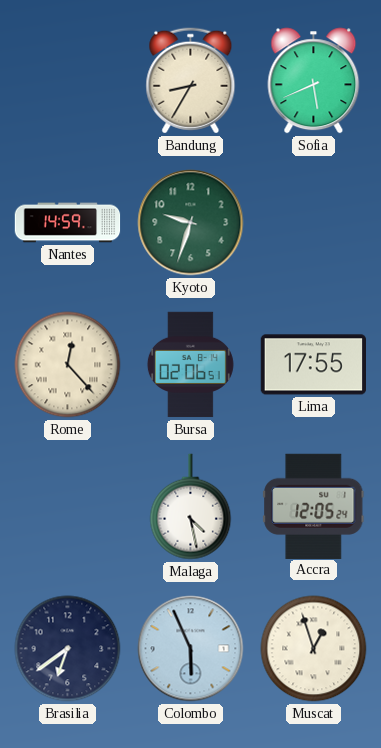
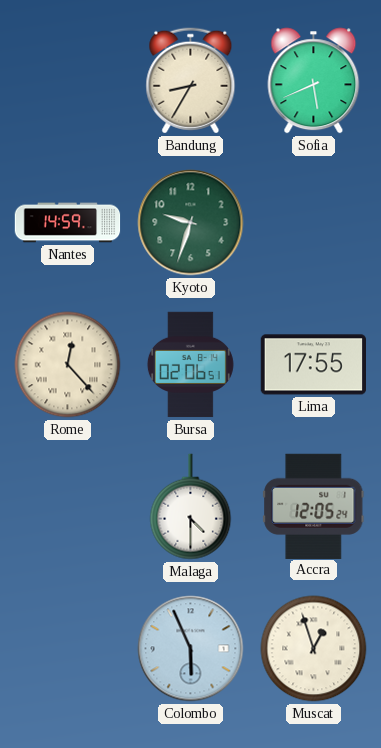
Malaga: 4:28 -> 4:30 (191, 507)
Brasilia: 6:39 -> none (68, 649)
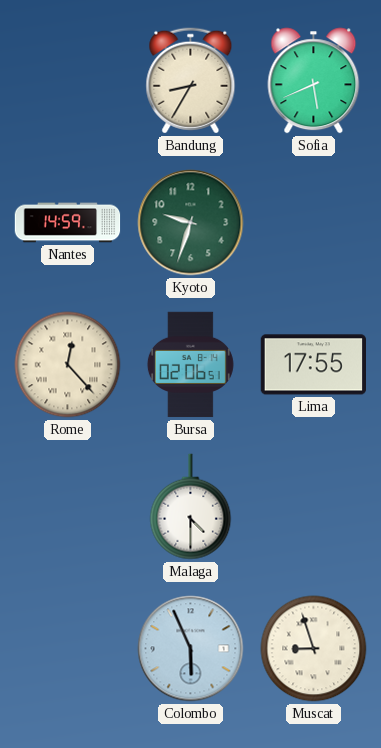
Accra: 12:05 -> none (314, 506)
Muscat: 12:57 -> 8:57 (314, 649)
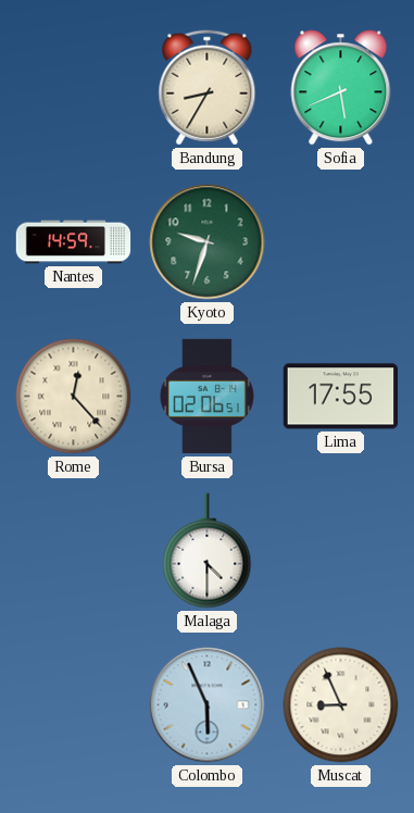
Muscat: 8:57 -> 8:56 (341, 705)
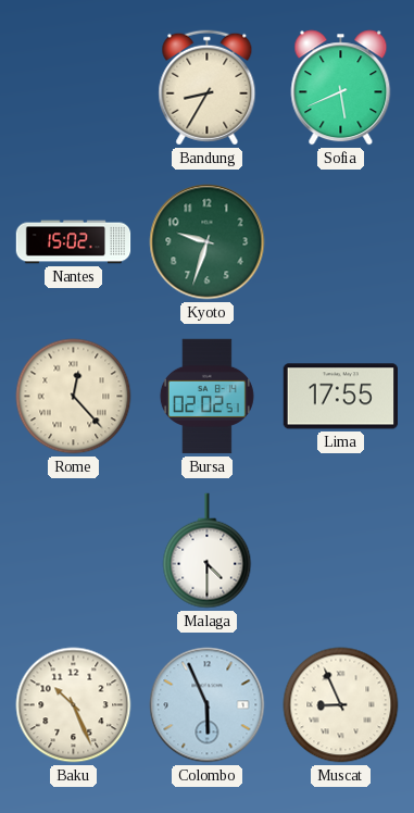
Nantes: 14:59 -> 15:02 (74, 242)
Bursa: 02:06 -> 02:02 (206, 397)
Baku: none -> 10:26 (74, 705)
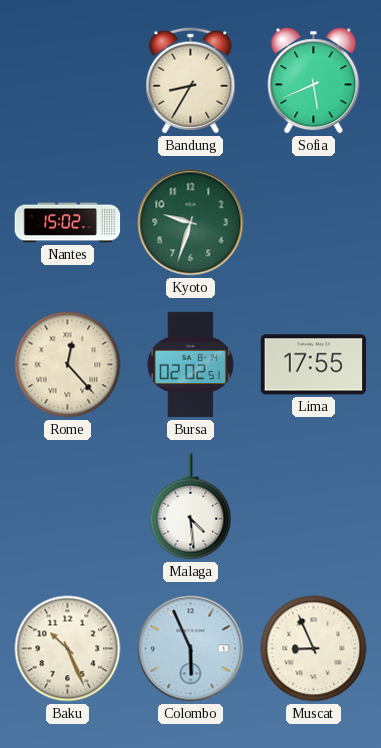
Malaga: 4:30 -> 4:29 (191, 507)
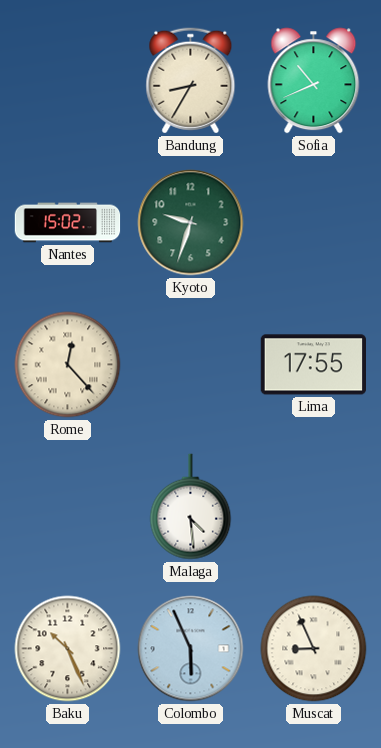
Sofia: 5:41 -> 10:41 (314, 81)
Bursa: 02:02 -> none (190, 365)
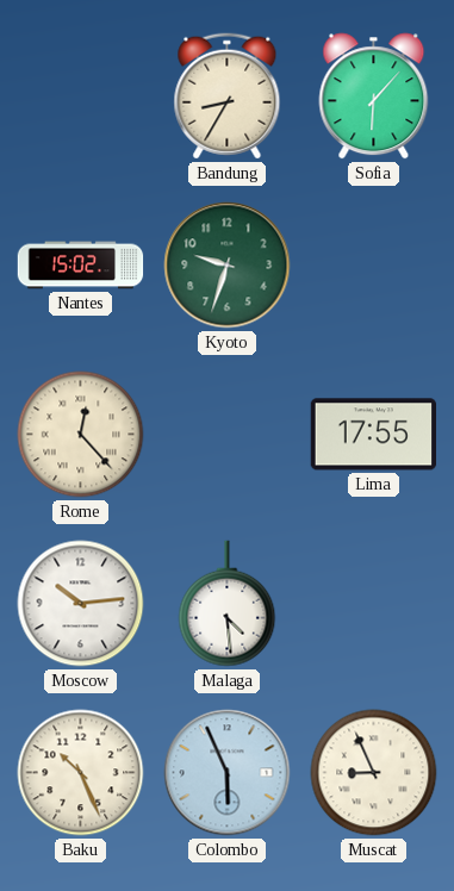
Sofia: 10:41 -> 6:07 (374, 96)
Moscow: none -> 10:14 (81, 604)
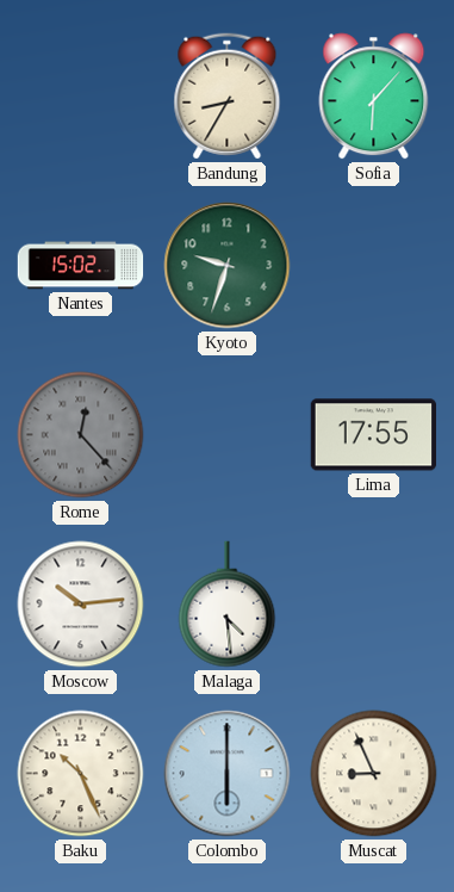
Rome dial: cream -> grey (81, 435)
Colombo: 5:56 -> 6:00 (228, 774)
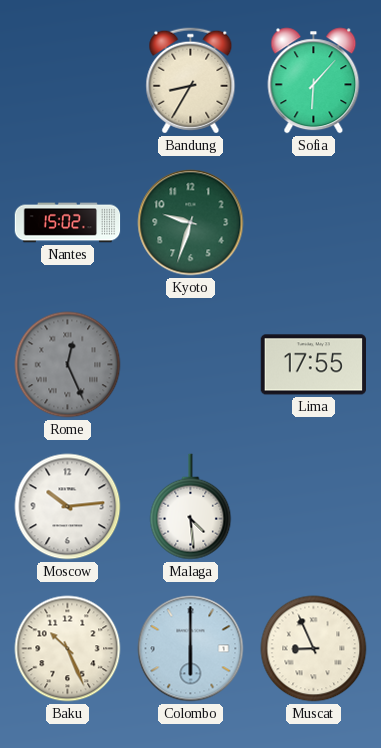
Rome: 12:23 -> 12:26 (68, 365)
